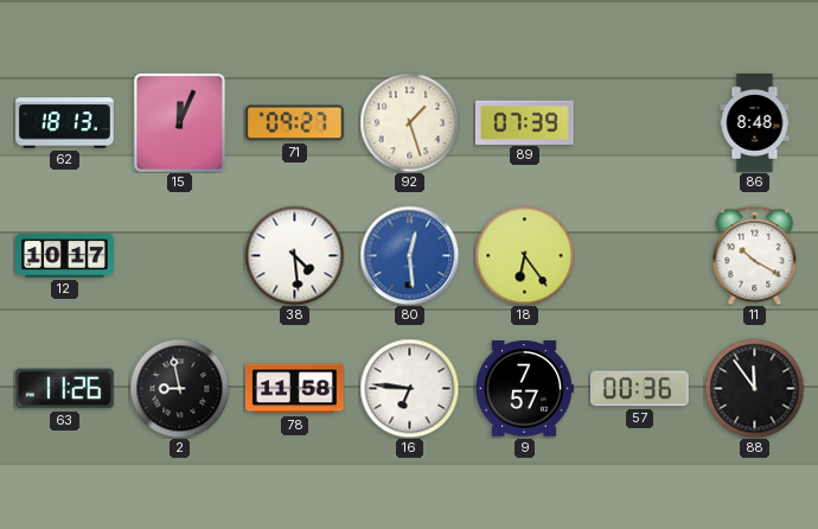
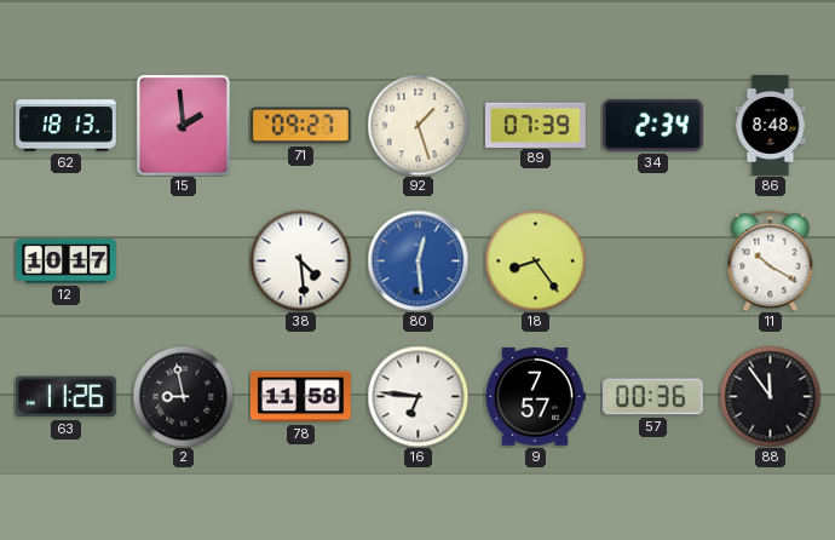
15: 12:04 -> 1:59 (183, 125)
34: none -> 2:34 (652, 125)
18: 6:24 -> 8:24 (535, 260)
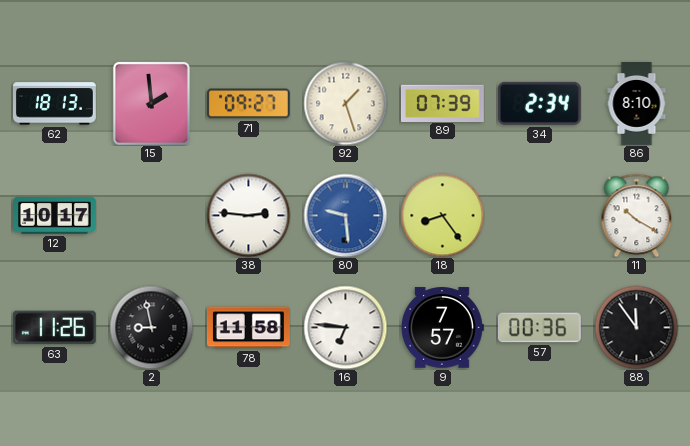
86: 8:48 -> 8:10 (637, 104)
38: 4:29 -> 2:46 (248, 215)
80: 12:29 -> 9:29 (345, 215)
